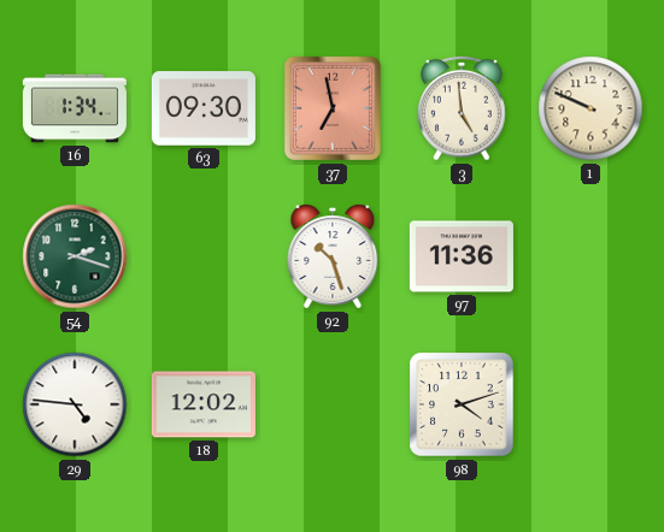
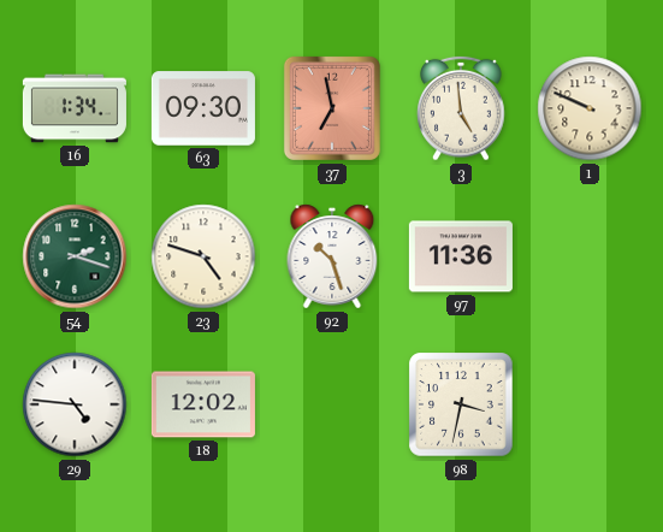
23: none -> 4:48 (203, 256)
98: 4:12 -> 3:32 (461, 404)
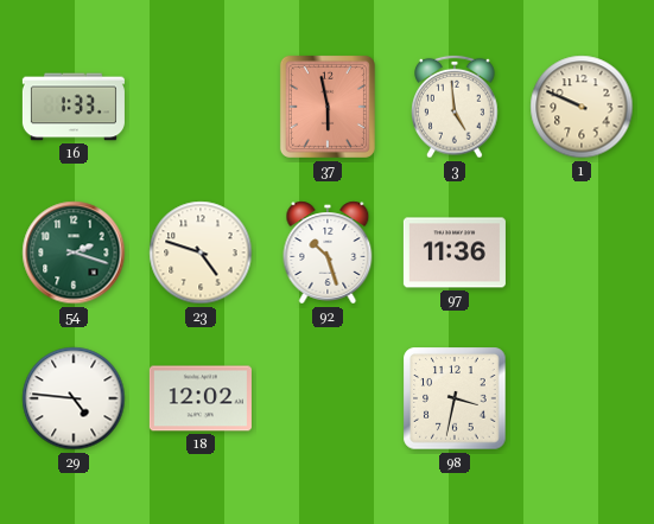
16: 1:34 -> 1:33 (74, 107)
63: 09:30 -> none (203, 108)
37: 6:58 -> 5:58 (328, 107)
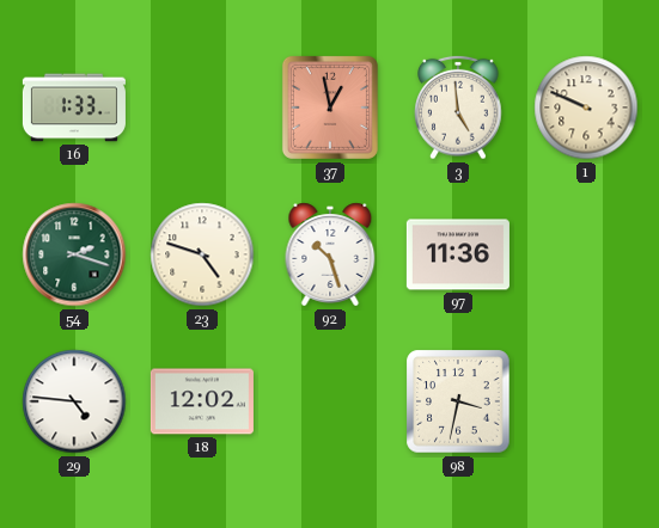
37: 5:58 -> 12:58 (330, 108)
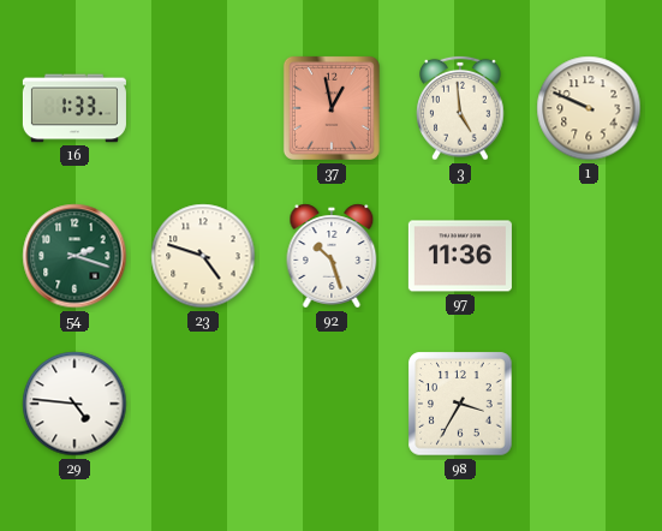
18: 12:02 -> none (202, 401)
98: 3:32 -> 3:35 (460, 404)
